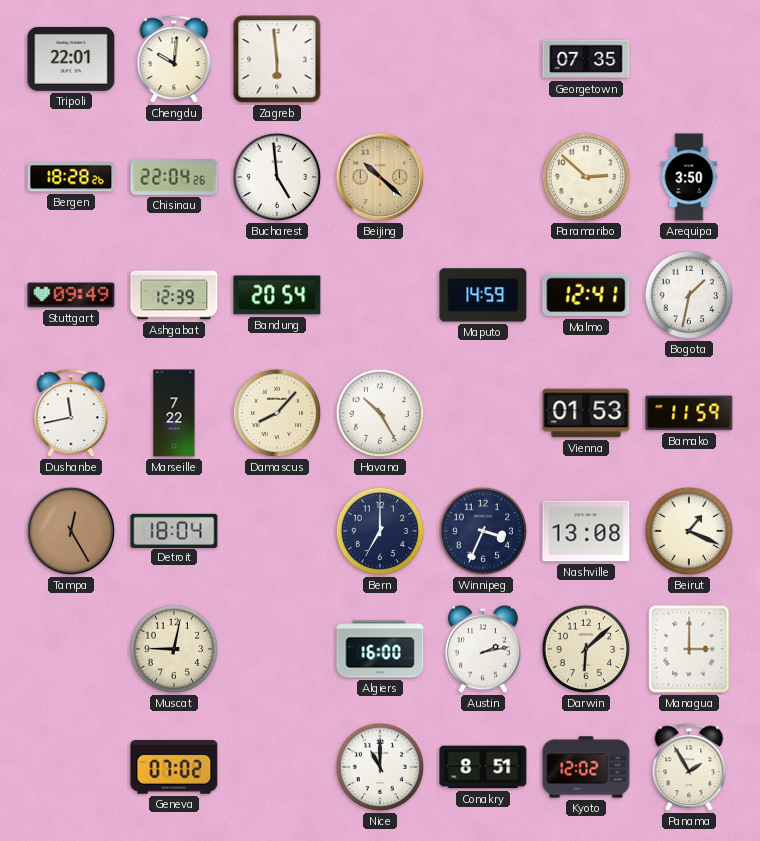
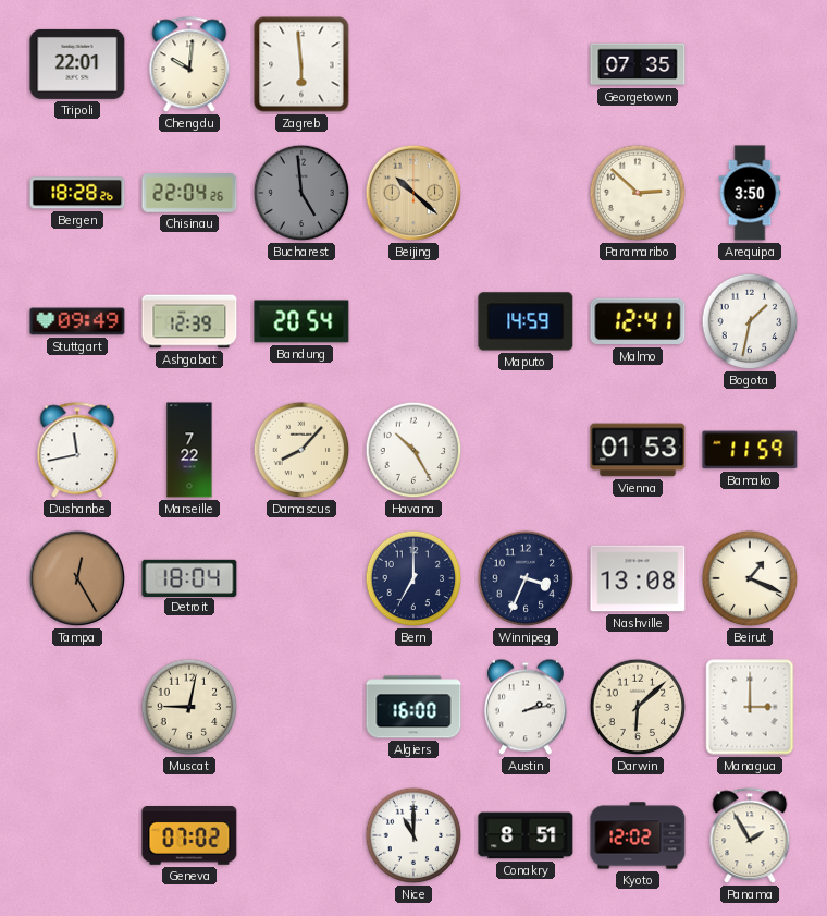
Bucharest dial: white -> grey (301, 193)
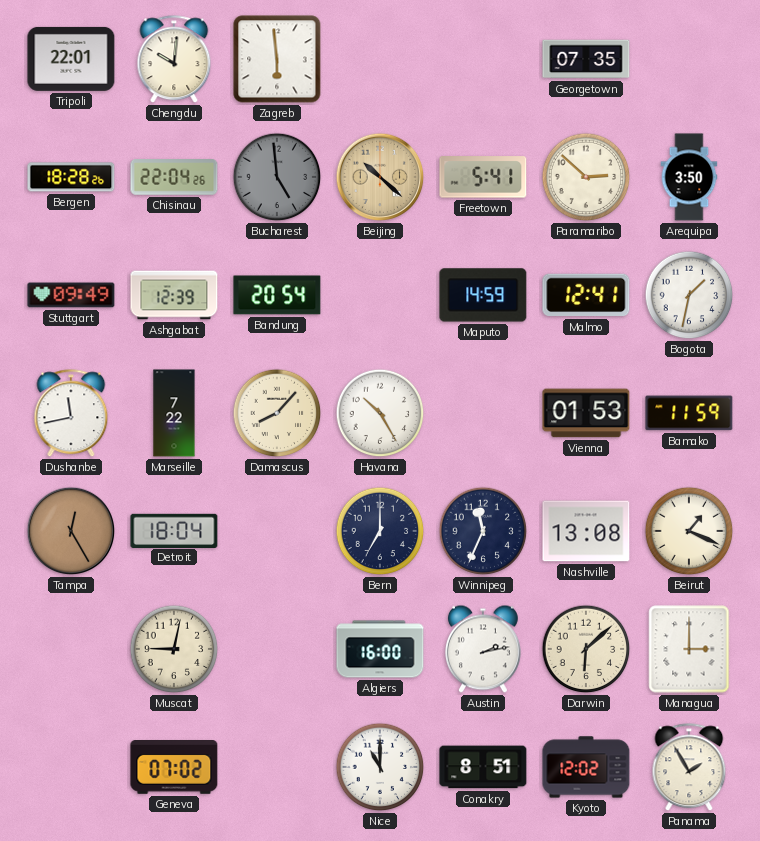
Freetown: none -> 5:41 (483, 177)
Winnipeg: 3:34 -> 11:34 (483, 531)
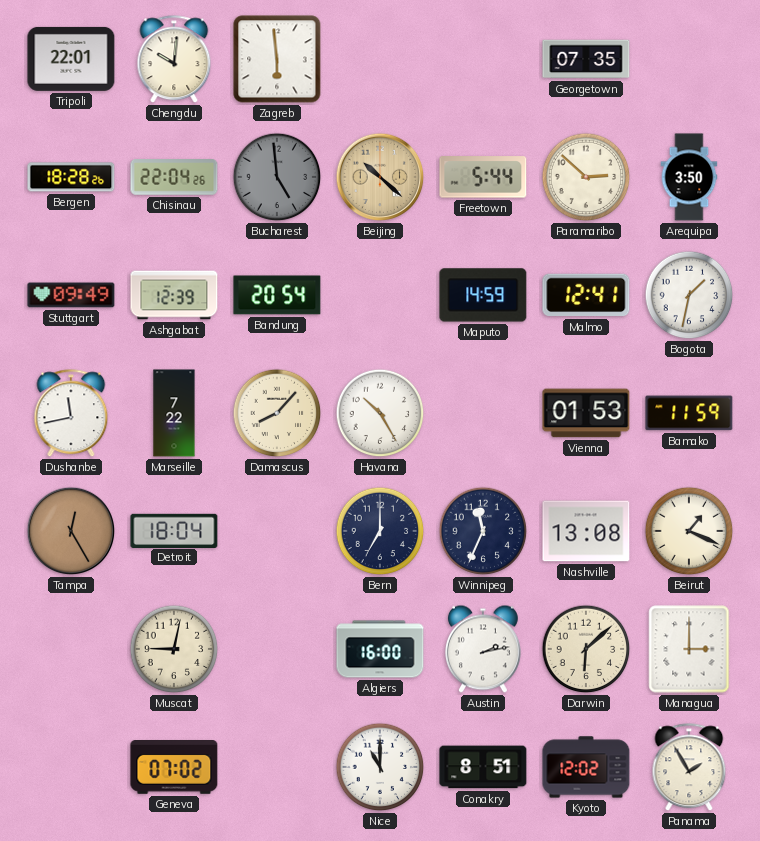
Freetown: 5:41 -> 5:44 (483, 177)
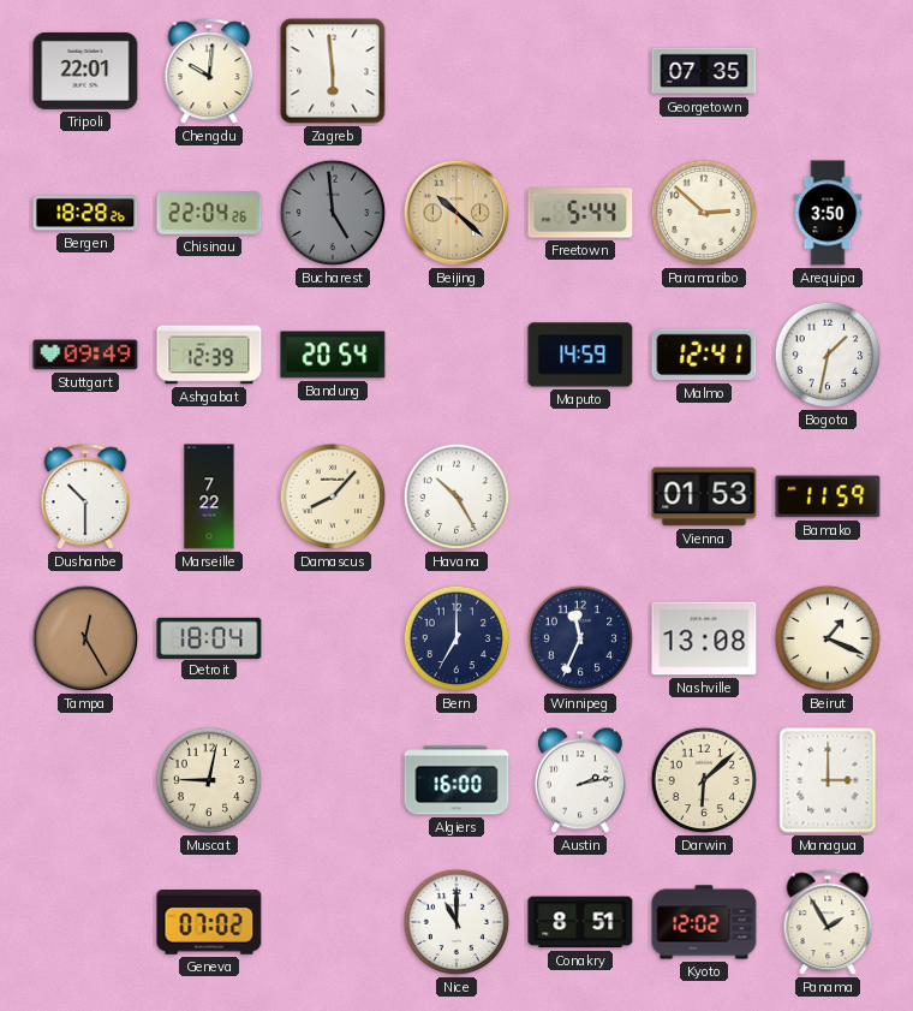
Dushanbe: 11:43 -> 10:30 (85, 498)
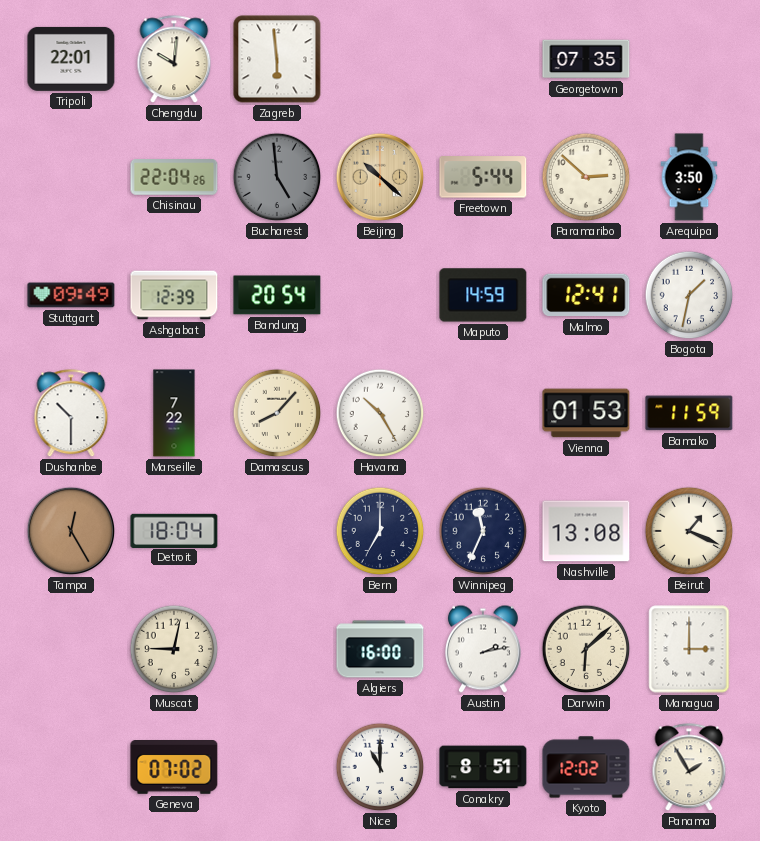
Bergen: 18:28 -> none (85, 213)
